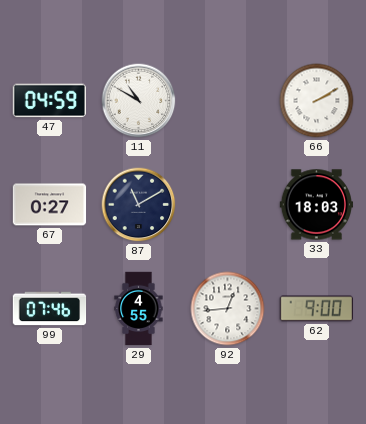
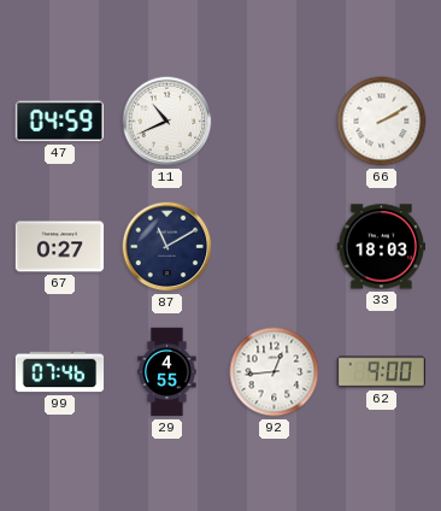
11: 10:50 -> 10:41 (167, 122)
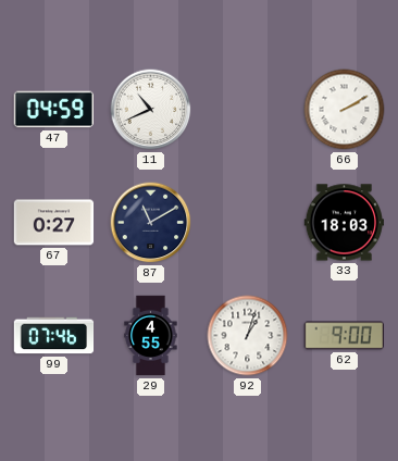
92: 12:44 -> 1:03 (248, 336)
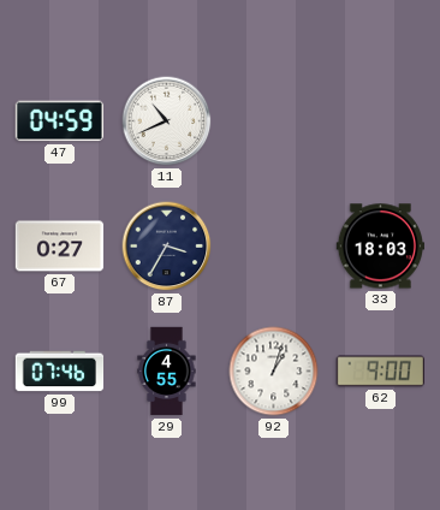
66: 2:10 -> none (345, 110)
87: 11:10 -> 3:35 (167, 247)
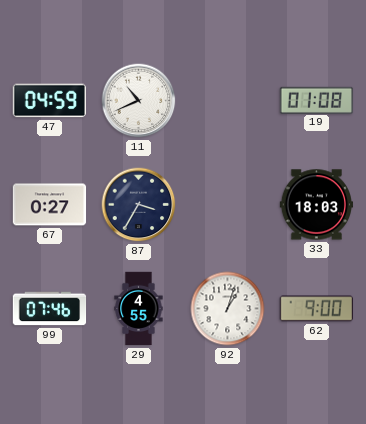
19: none -> 01:08 (317, 100)
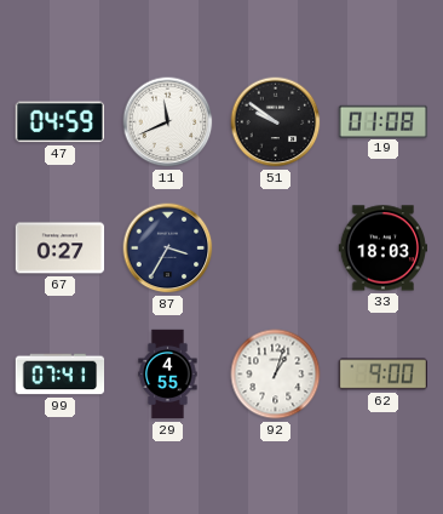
11: 10:41 -> 11:41 (168, 122)
51: none -> 9:51 (276, 122)
99: 07:46 -> 07:41 (61, 375)
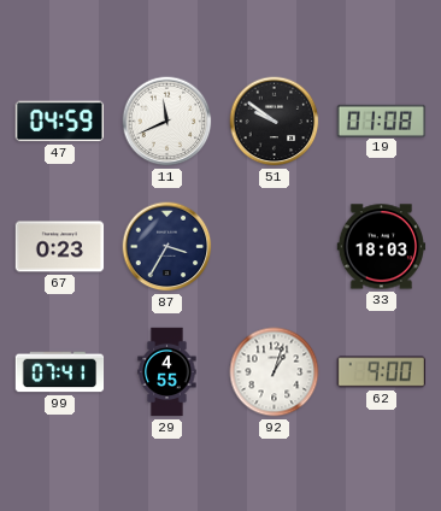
67: 0:27 -> 0:23 (60, 247)
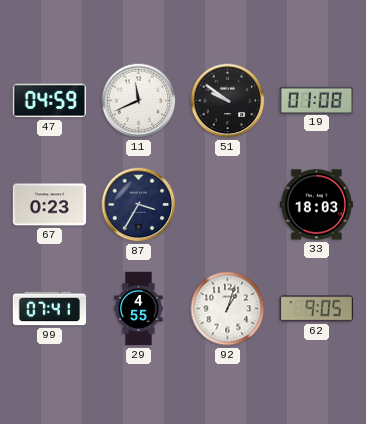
62: 9:00 -> 9:05 (316, 309)
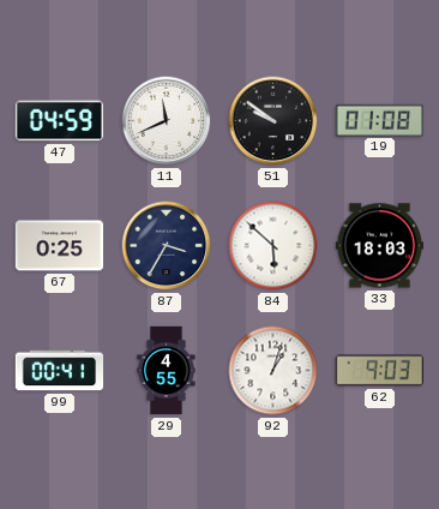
67: 0:23 -> 0:25 (60, 246)
84: none -> 5:52 (273, 246)
99: 07:41 -> 00:41 (60, 371)
62: 9:05 -> 9:03 (379, 371)
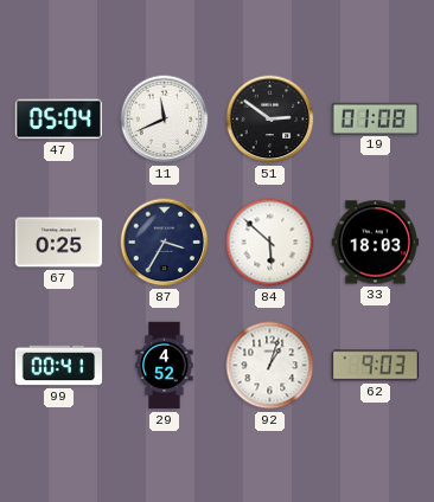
47: 04:59 -> 05:04 (58, 120)
51: 9:51 -> 2:51 (270, 120)
29: 4:55 -> 4:52 (165, 366)
